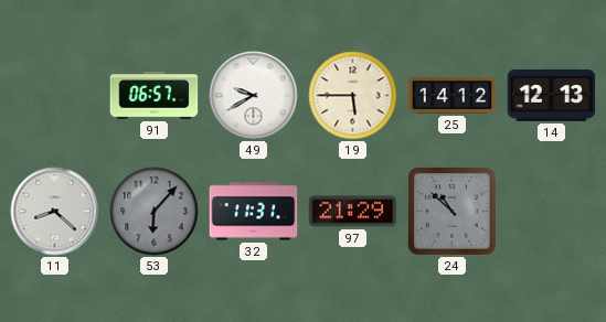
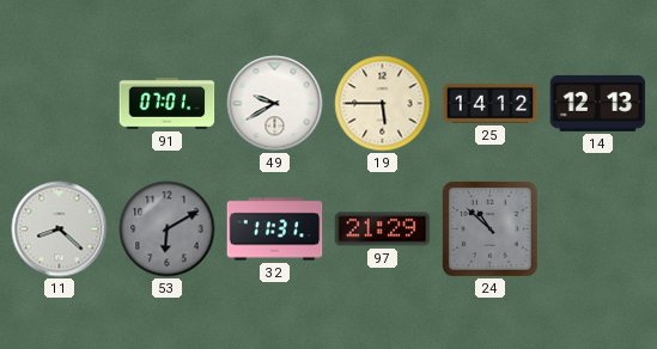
91: 06:57 -> 07:01 (168, 104)
53: 6:07 -> 6:10 (168, 229)
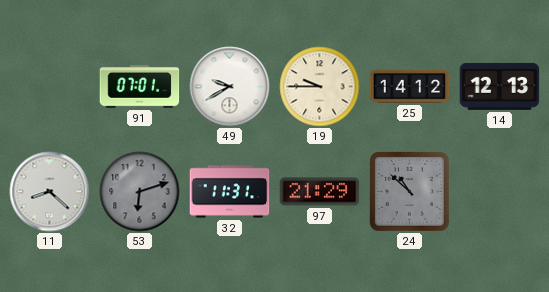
19: 5:45 -> 9:45 (320, 87)
53: 6:10 -> 6:12 (140, 192)
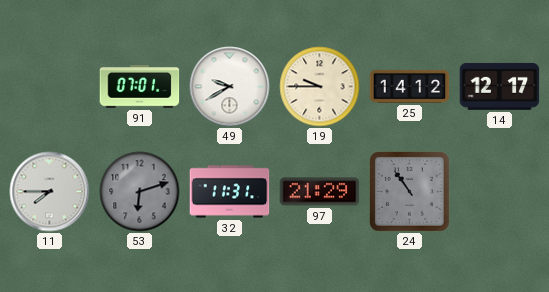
14: 12:13 -> 12:17 (500, 86)
11: 8:22 -> 7:45 (50, 192)
24: 10:52 -> 10:54 (410, 192)
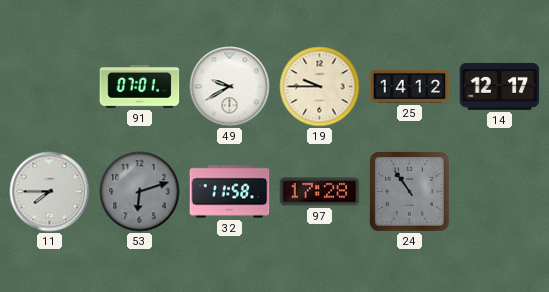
32: 11:31 -> 11:58 (230, 192)
97: 21:29 -> 17:28 (320, 192)
